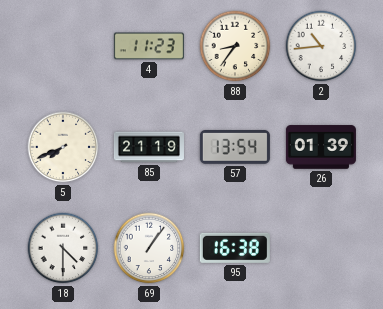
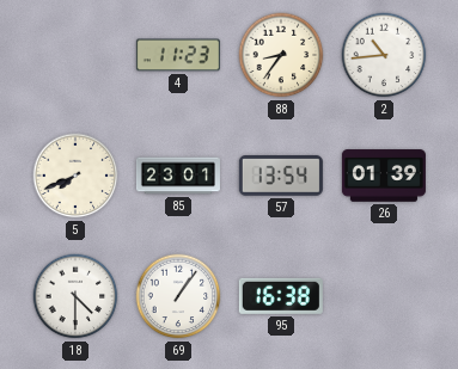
85: 21:19 -> 23:01 (178, 176)
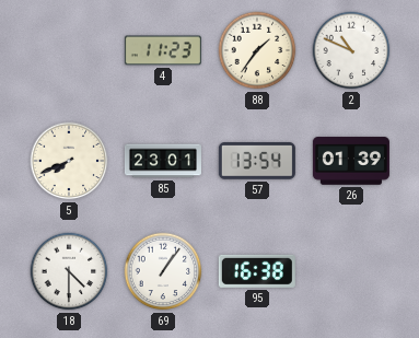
88: 8:36 -> 1:36 (257, 50)
2: 10:44 -> 10:49 (351, 50)
